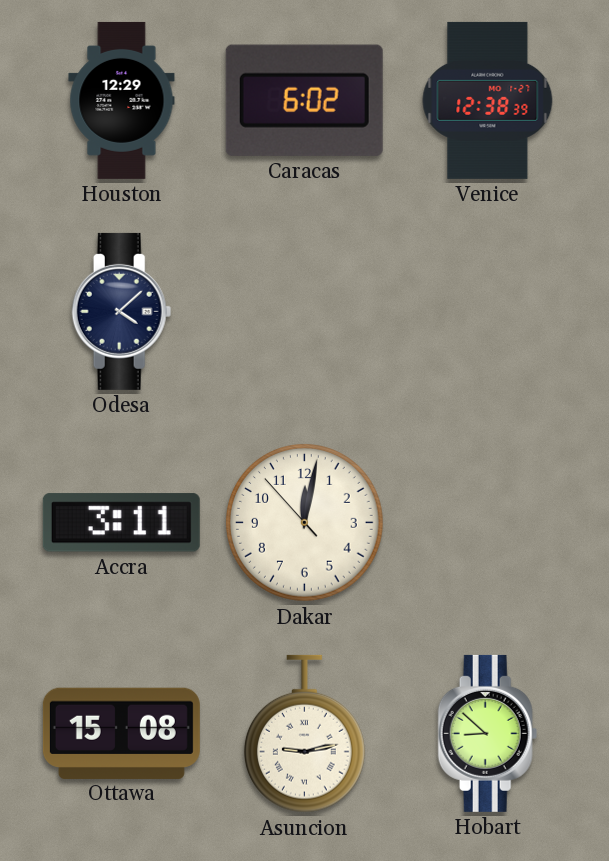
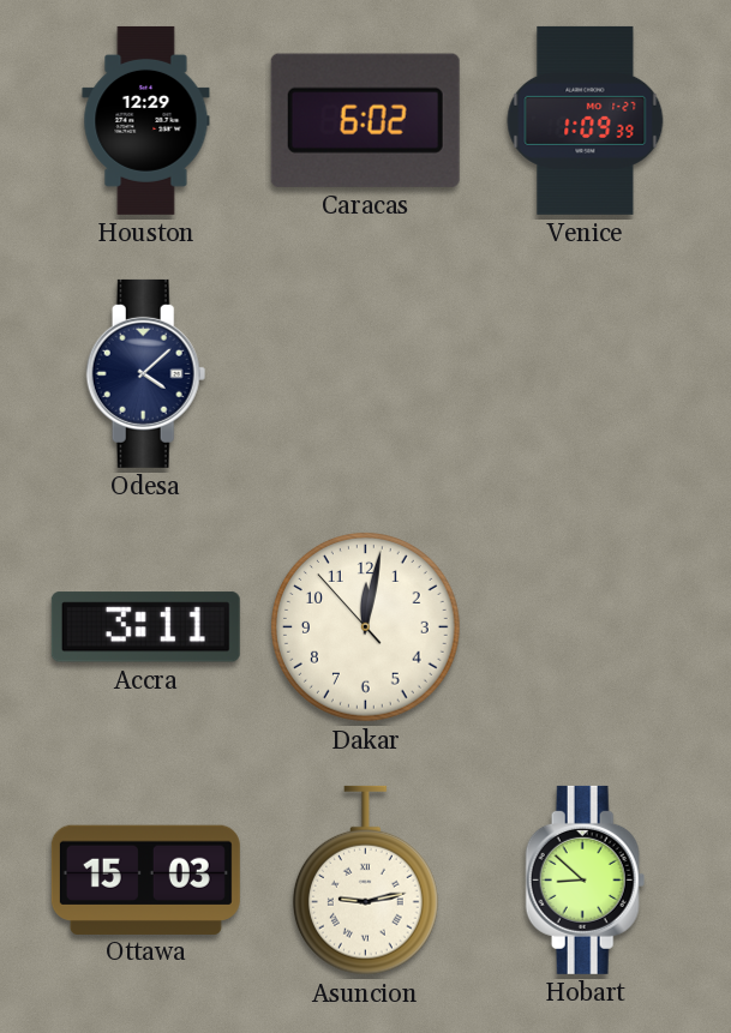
Venice: 12:38 -> 1:09 (586, 120)
Ottawa: 15:08 -> 15:03 (145, 879)
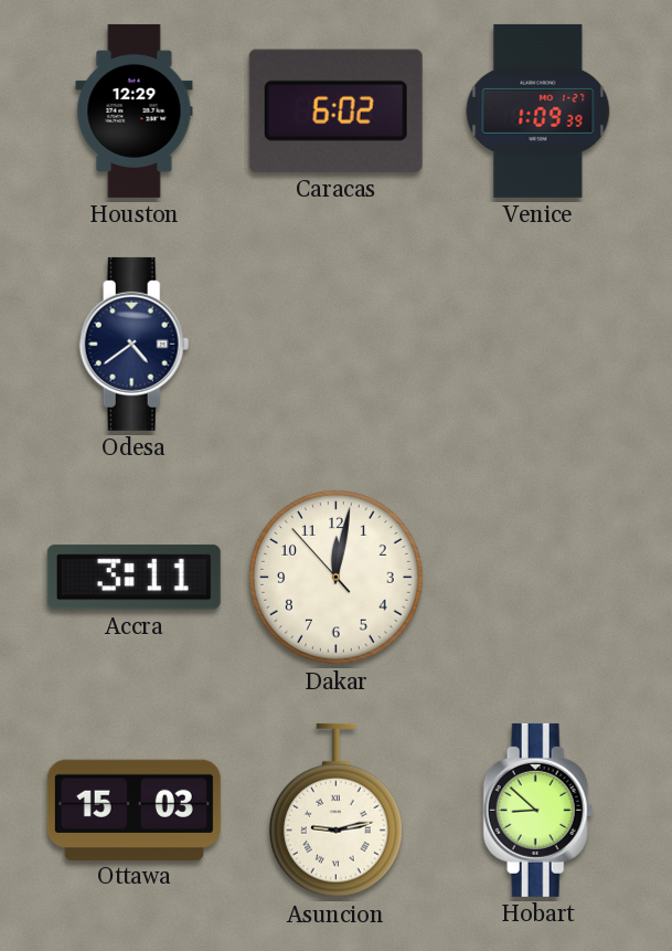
Odesa: 4:08 -> 4:39 (135, 344)
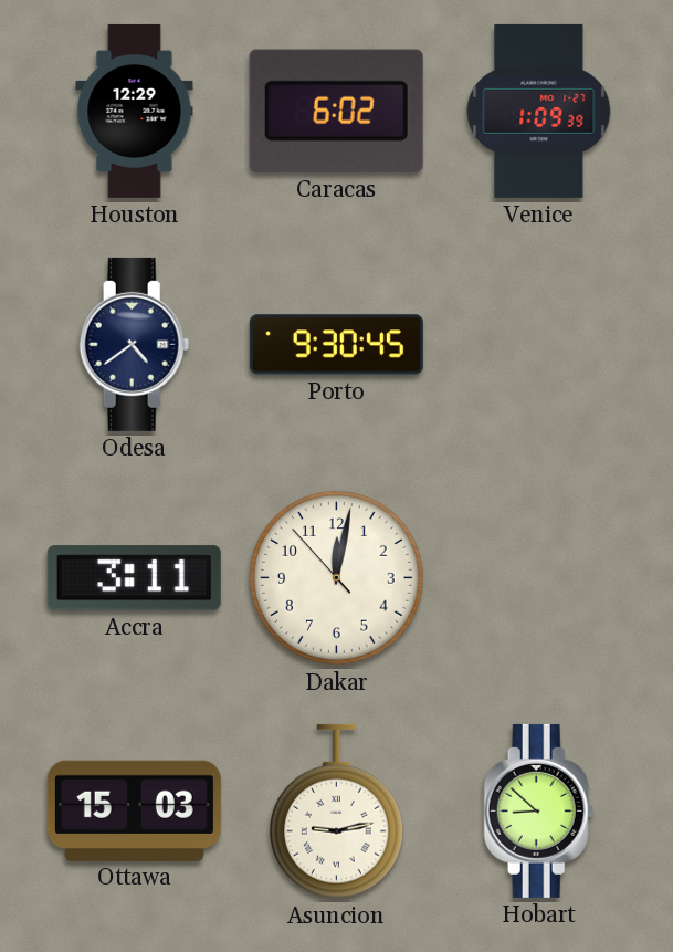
Porto: none -> 9:30 (336, 345)
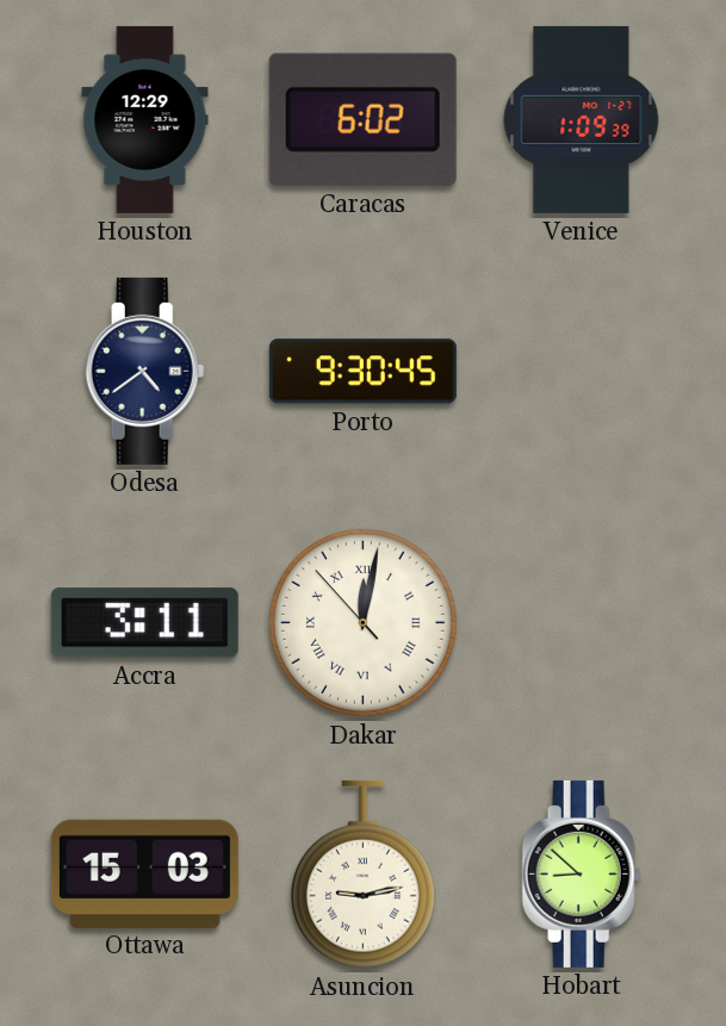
Dakar numerals: Arabic -> Roman (364, 623)
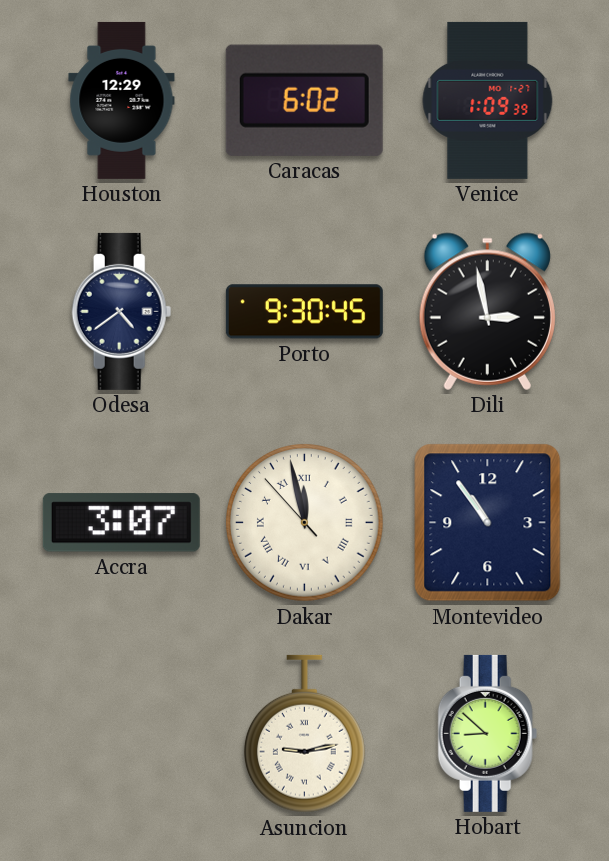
Dili: none -> 2:58 (487, 311)
Accra: 3:11 -> 3:07 (121, 523)
Dakar: 12:01 -> 11:57 (305, 523)
Montevideo: none -> 10:54 (488, 523)
Ottawa: 15:03 -> none (144, 873)
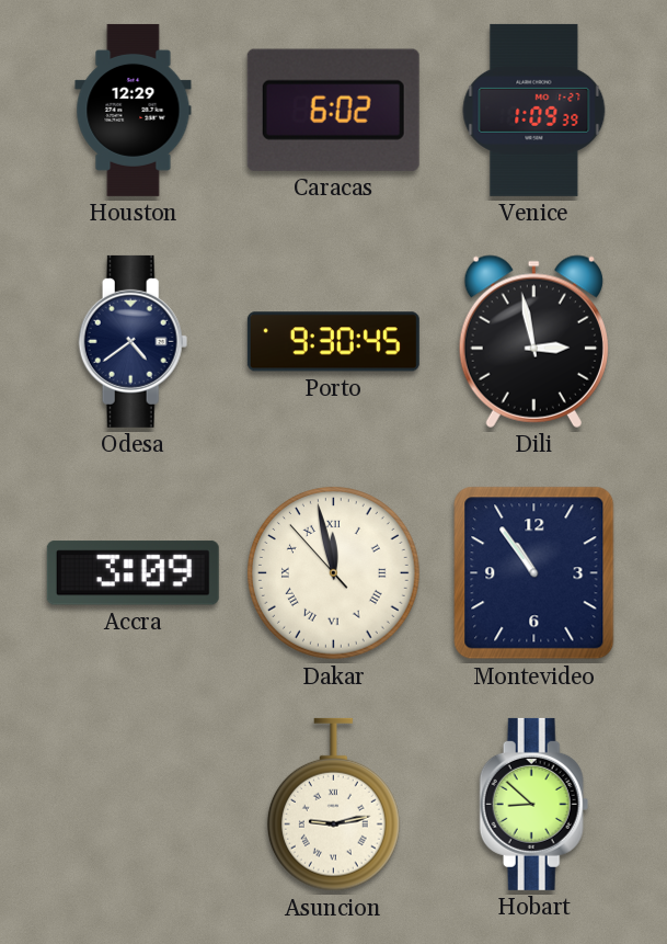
Accra: 3:07 -> 3:09 (133, 573)
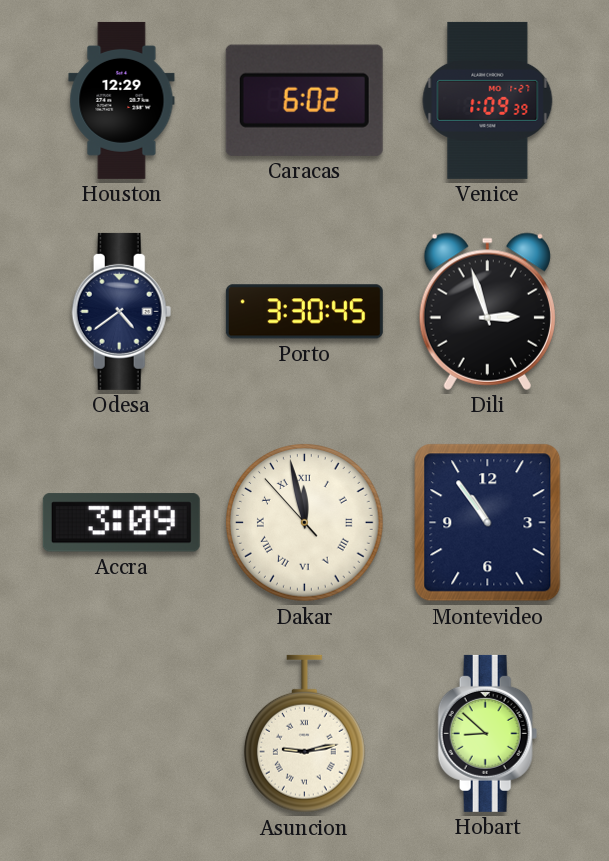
Porto: 9:30 -> 3:30 (304, 312)
Dili: 2:58 -> 2:57 (487, 311)
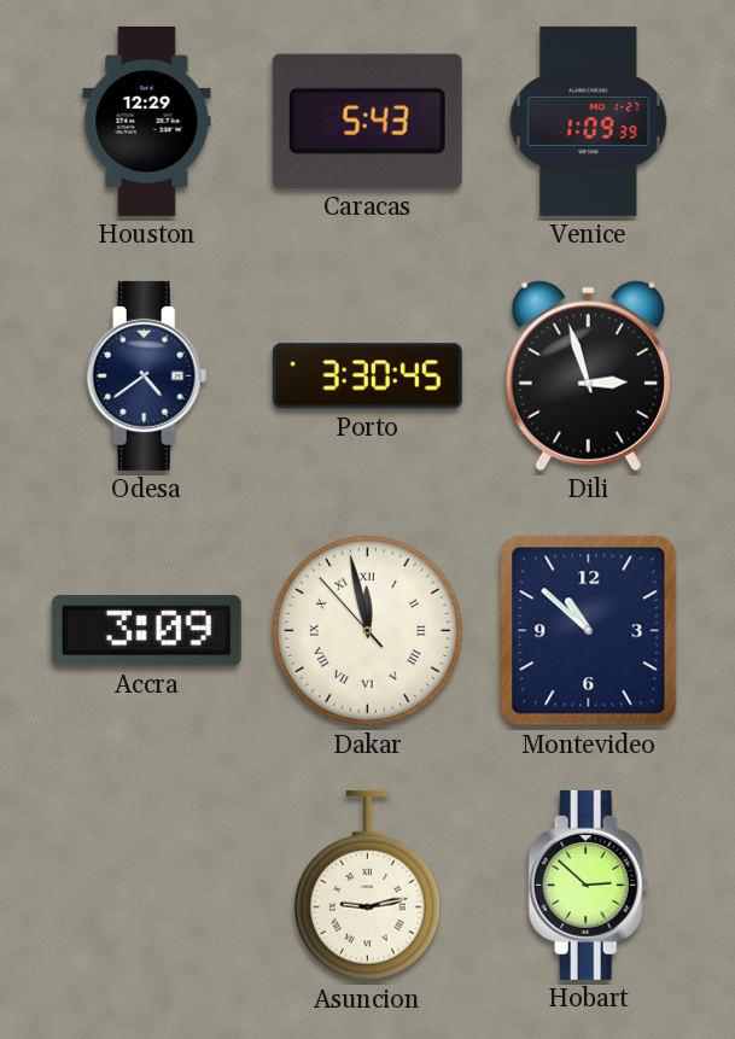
Caracas: 6:02 -> 5:43 (367, 121)
Montevideo: 10:54 -> 10:52 (589, 631)
Hobart: 8:52 -> 2:52 (589, 885)
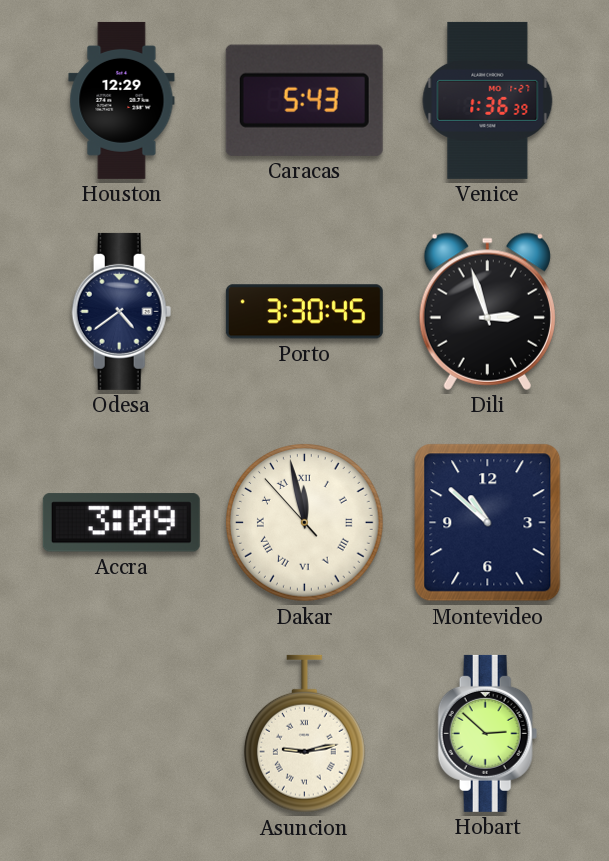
Venice: 1:09 -> 1:36 (488, 100)
